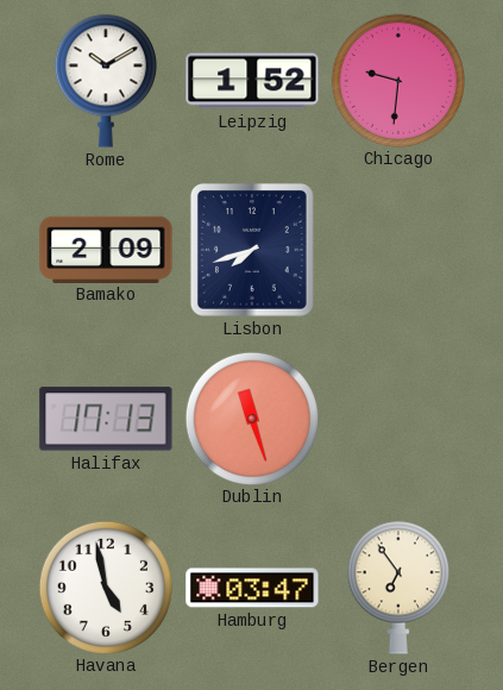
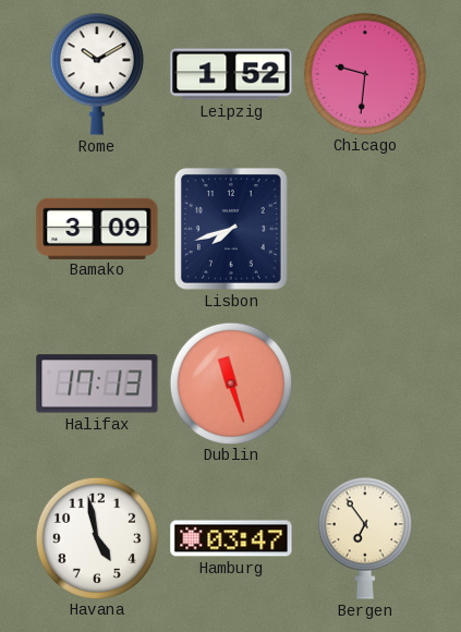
Bamako: 2:09 -> 3:09 (97, 228)
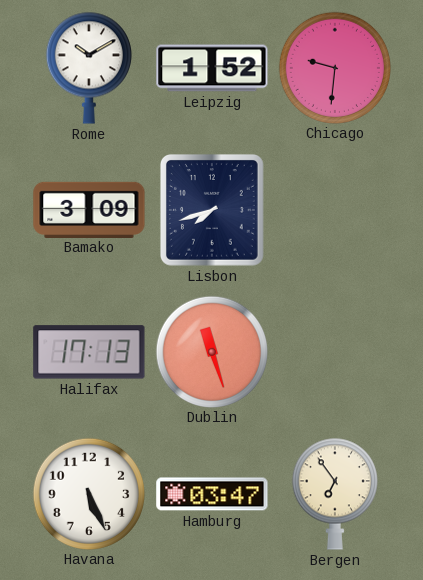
Havana: 4:58 -> 5:26 (88, 493)
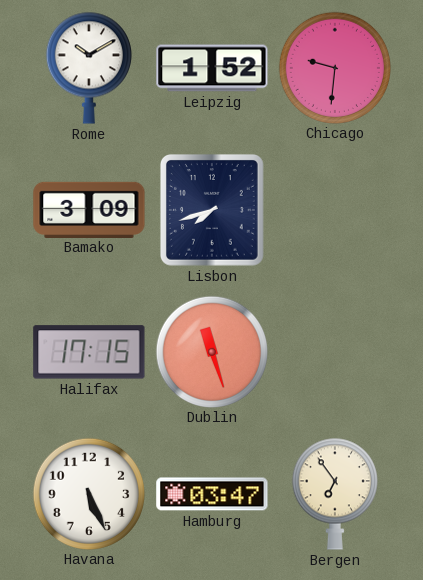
Halifax: 17:13 -> 17:15 (89, 352)
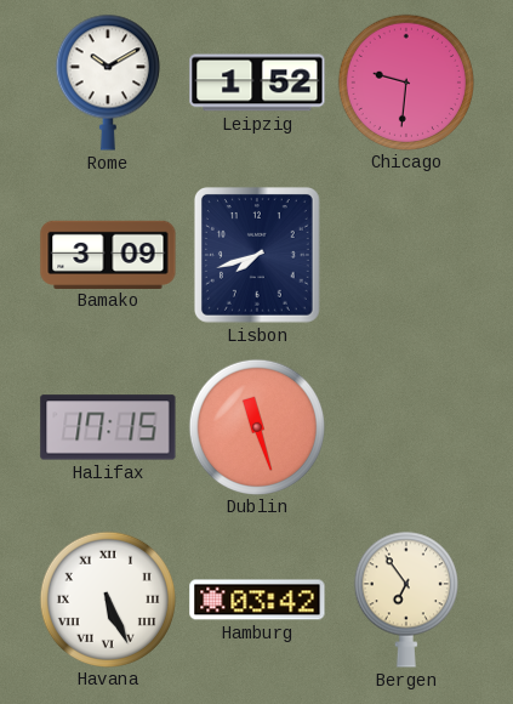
Havana numerals: Arabic -> Roman (107, 598)
Hamburg: 03:47 -> 03:42 (257, 600)
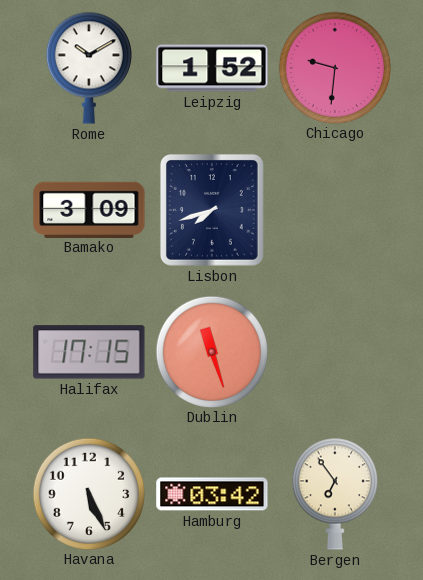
Havana numerals: Roman -> Arabic (88, 493)
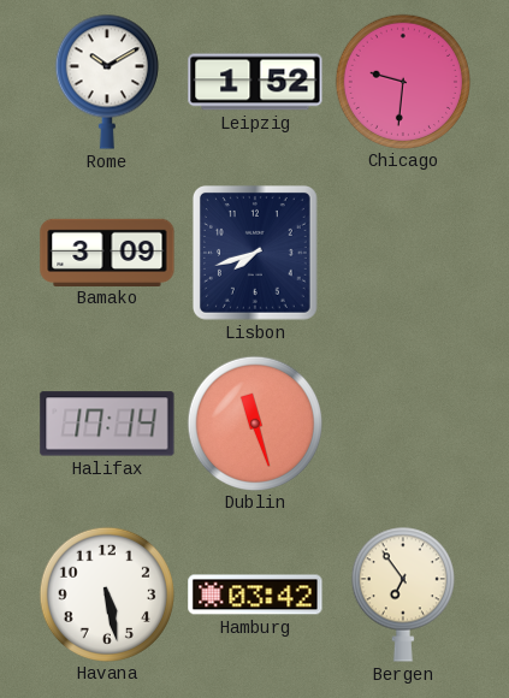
Halifax: 17:15 -> 17:14 (107, 424)
Havana: 5:26 -> 5:28 (106, 593)
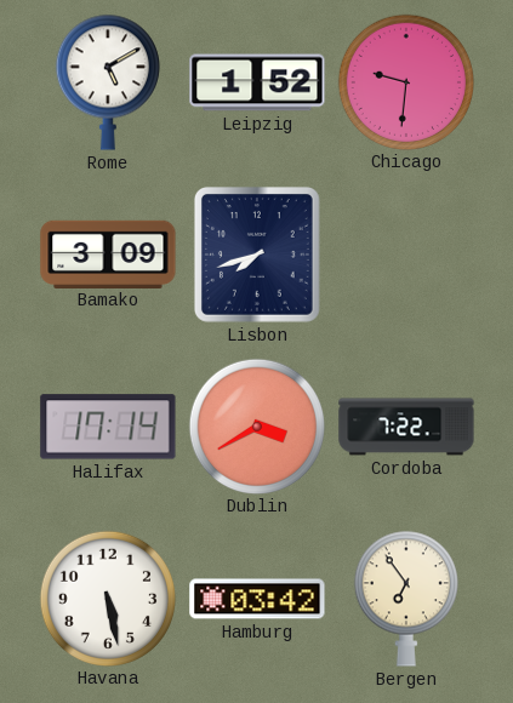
Rome: 10:10 -> 5:10 (108, 82)
Dublin: 11:27 -> 3:40 (256, 425)
Cordoba: none -> 7:22 (406, 427)
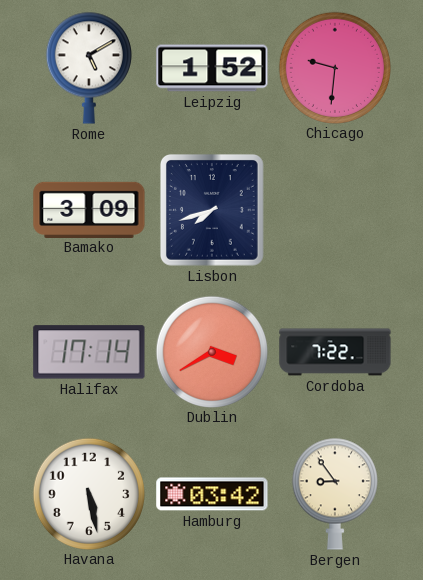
Bergen: 6:54 -> 8:54 (335, 494)
